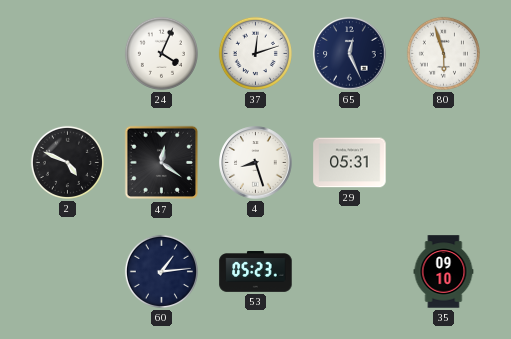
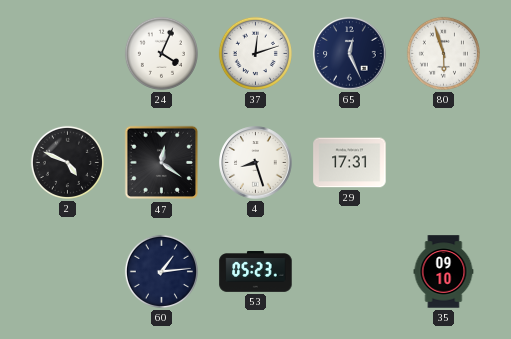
29: 05:31 -> 17:31 (350, 163)
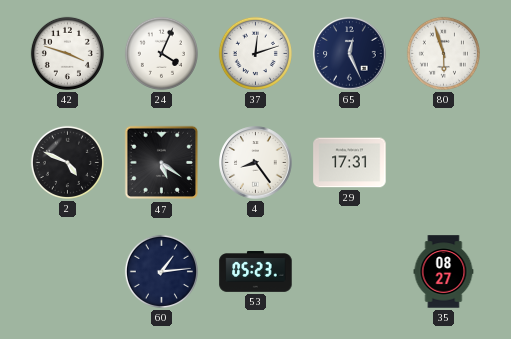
42: none -> 3:48 (67, 53)
47: 12:21 -> 5:21 (162, 163)
4: 8:27 -> 8:24 (256, 163)
35: 09:10 -> 08:27 (444, 272)
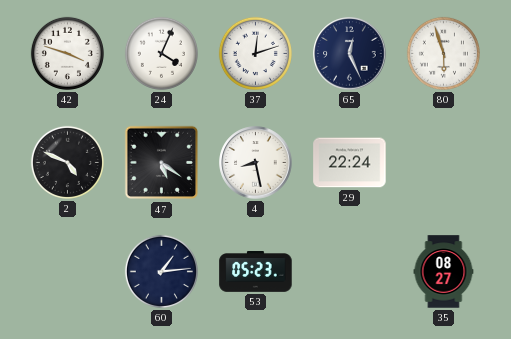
4: 8:24 -> 8:28 (256, 163)
29: 17:31 -> 22:24 (350, 163)
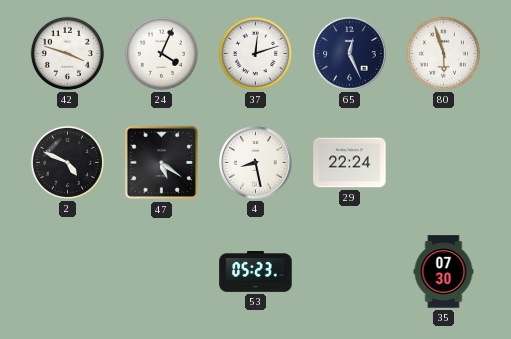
60: 1:14 -> none (161, 271)
35: 08:27 -> 07:30 (444, 272)
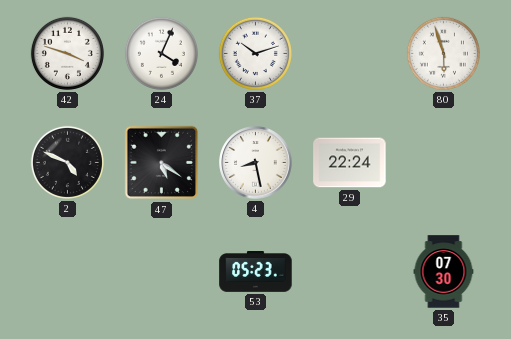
37: 12:12 -> 10:12 (255, 53)
65: 12:26 -> none (350, 54)
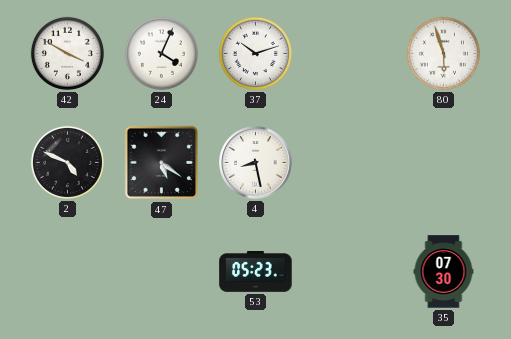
42: 3:48 -> 3:50 (67, 53)
29: 22:24 -> none (350, 163)
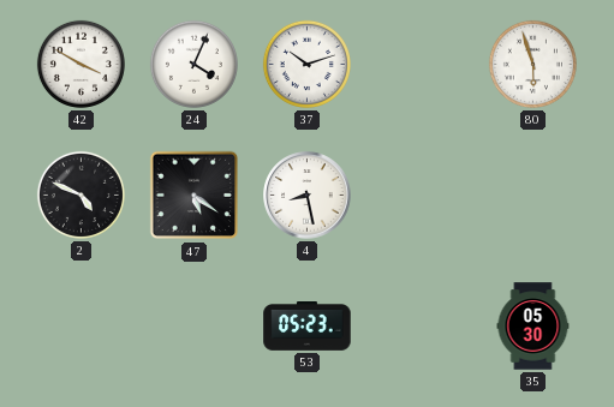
35: 07:30 -> 05:30 (533, 327)
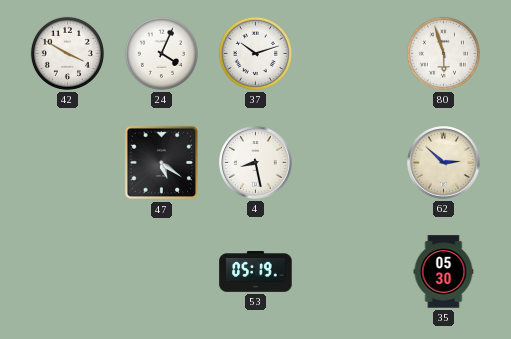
2: 4:49 -> none (81, 194)
62: none -> 2:52 (444, 163)
53: 05:23 -> 05:19 (256, 272)
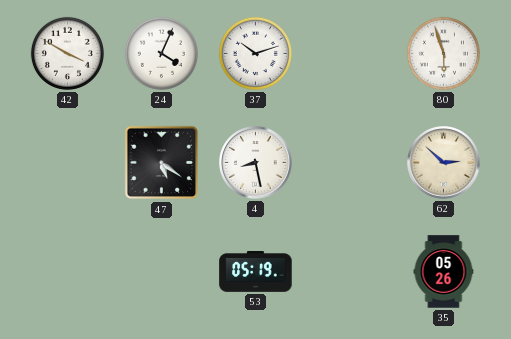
35: 05:30 -> 05:26 (444, 272)
